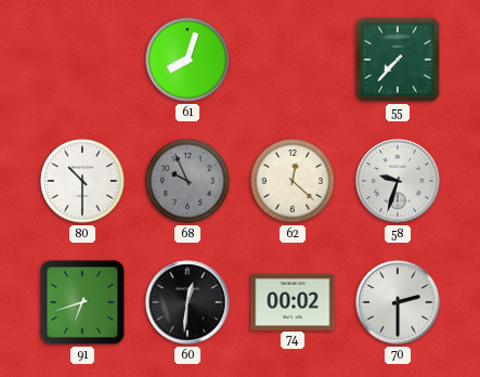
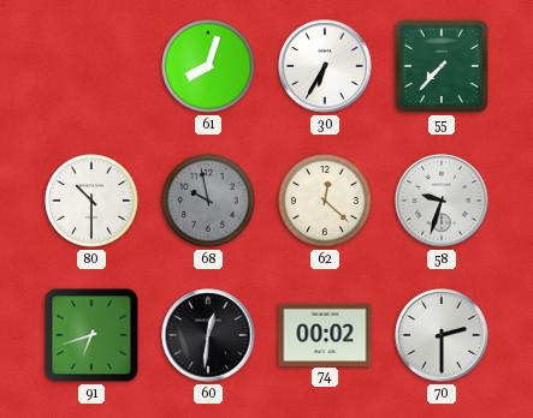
30: none -> 6:35 (325, 66)
68: 9:56 -> 9:58 (208, 201)
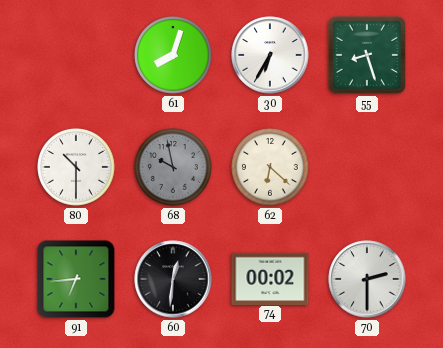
55: 7:37 -> 8:27 (367, 55)
62: 12:22 -> 6:22 (270, 167)
58: 9:33 -> none (442, 201)
91: 6:42 -> 6:44 (76, 279)
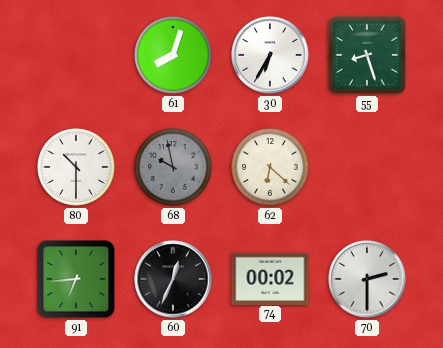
60: 12:31 -> 12:34 (173, 279)
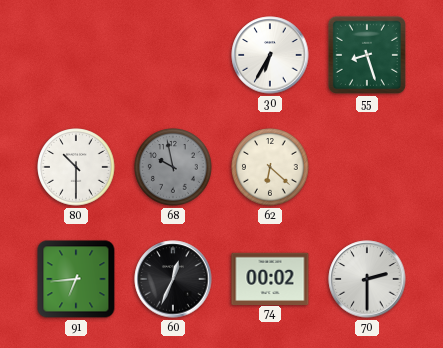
61: 8:03 -> none (173, 55)
